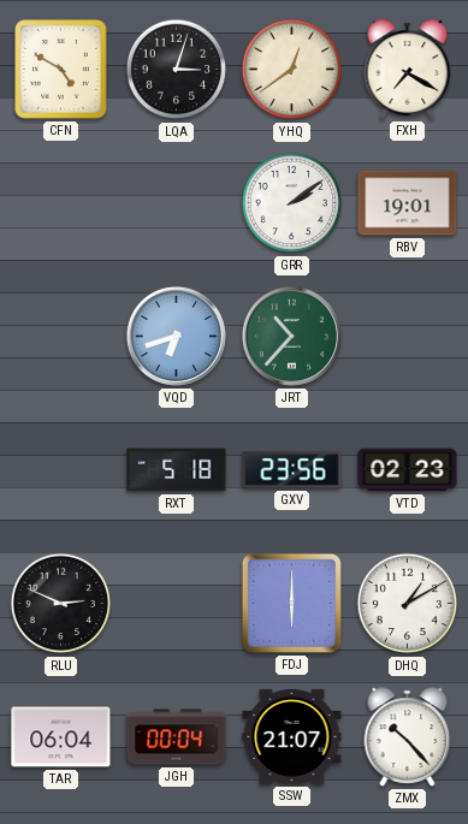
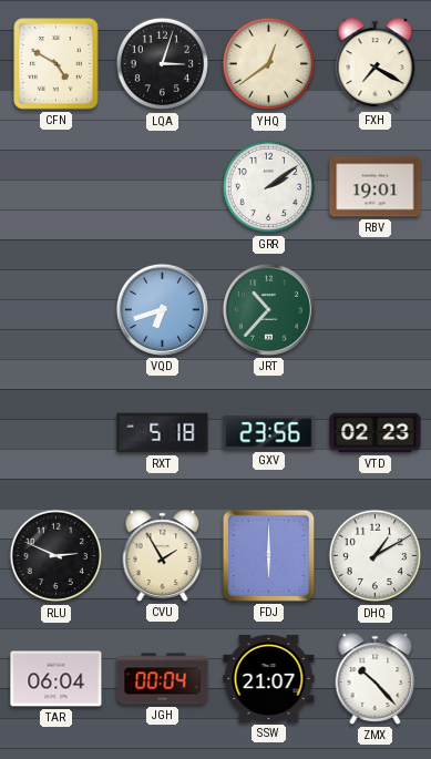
CVU: none -> 1:55 (163, 556)
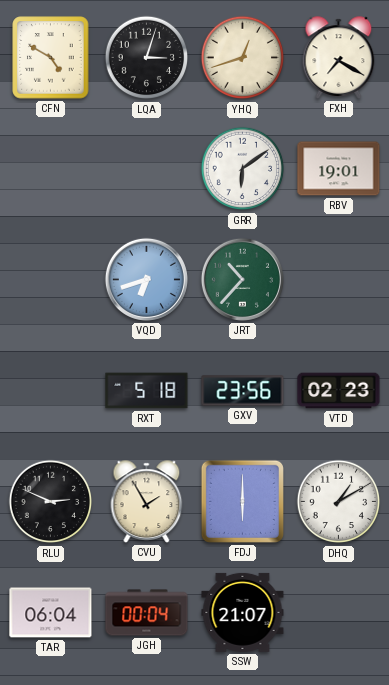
YHQ: 12:39 -> 12:42 (243, 58)
GRR: 2:09 -> 6:09 (243, 169)
ZMX: 10:23 -> none (376, 679)
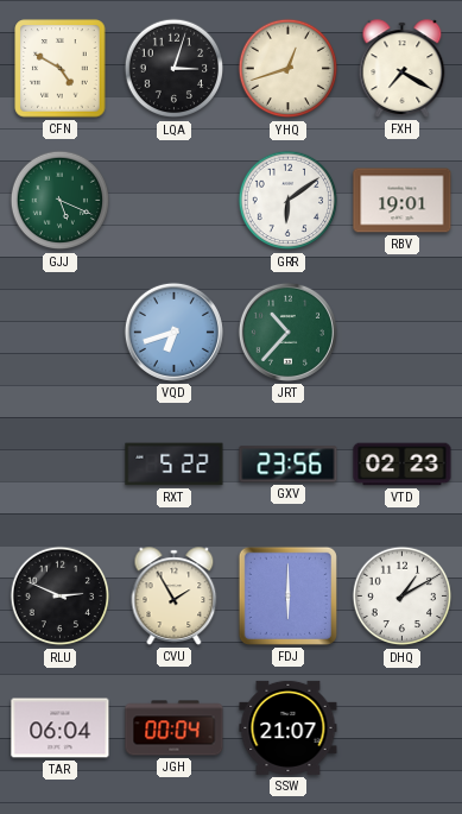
GJJ: none -> 5:19 (61, 201)
RXT: 5:18 -> 5:22 (175, 465)
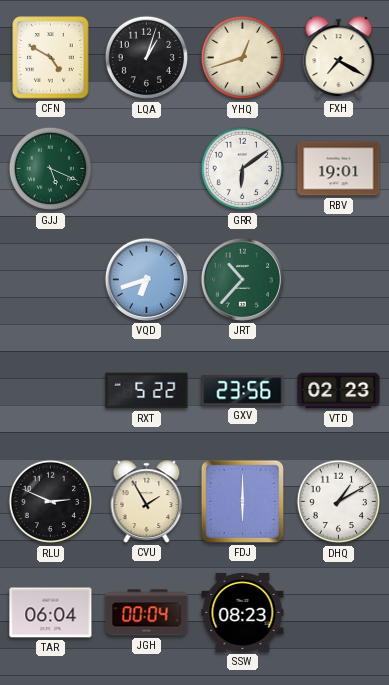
LQA: 3:03 -> 1:03 (147, 58)
SSW: 21:07 -> 08:23 (243, 612)
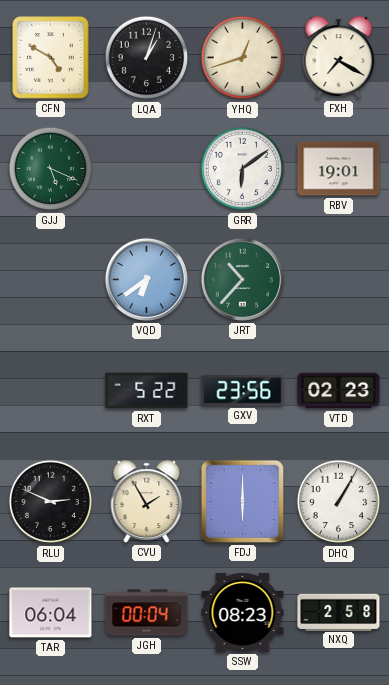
VQD: 6:42 -> 6:39 (146, 279)
DHQ: 1:10 -> 1:05 (339, 502)
NXQ: none -> 2:58 (339, 612)
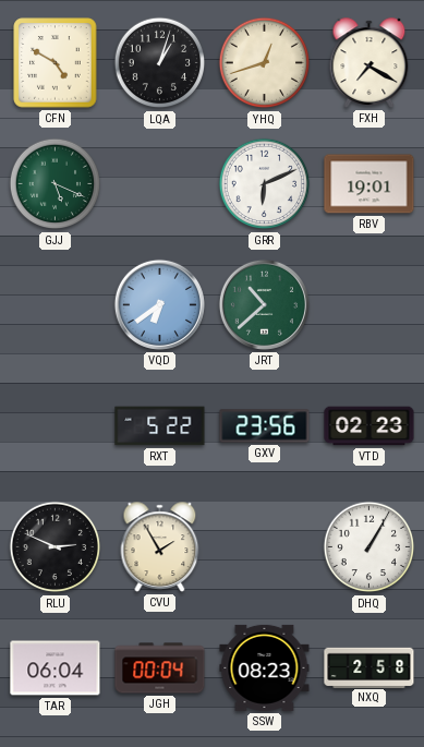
GRR: 6:09 -> 6:11 (265, 184)
JRT: 10:37 -> 10:38 (264, 304)
FDJ: 6:00 -> none (242, 501)
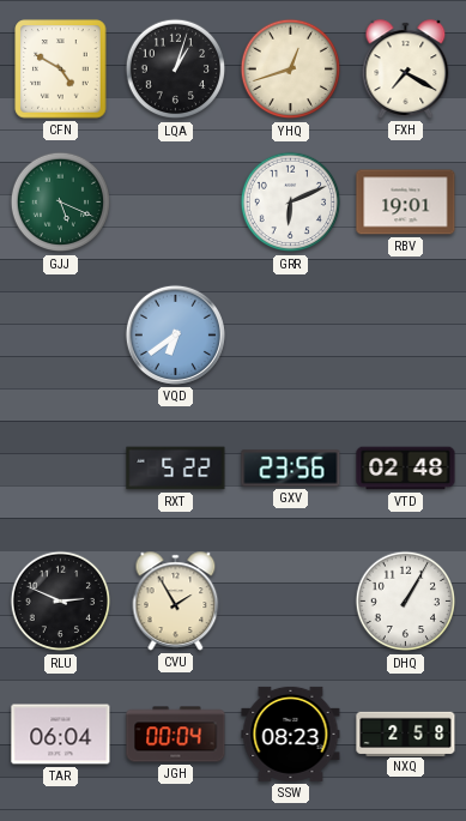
JRT: 10:38 -> none (264, 304)
VTD: 02:23 -> 02:48 (406, 469)
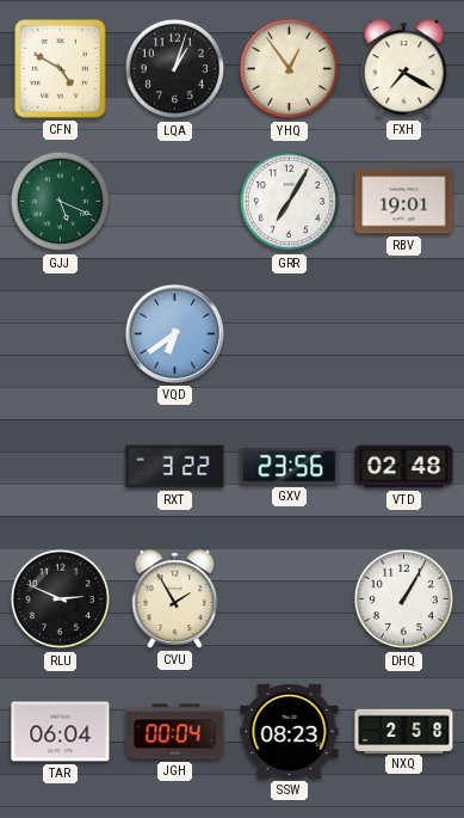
YHQ: 12:42 -> 12:54 (290, 69)
GRR: 6:11 -> 7:05 (290, 202)
RXT: 5:22 -> 3:22 (175, 467)
